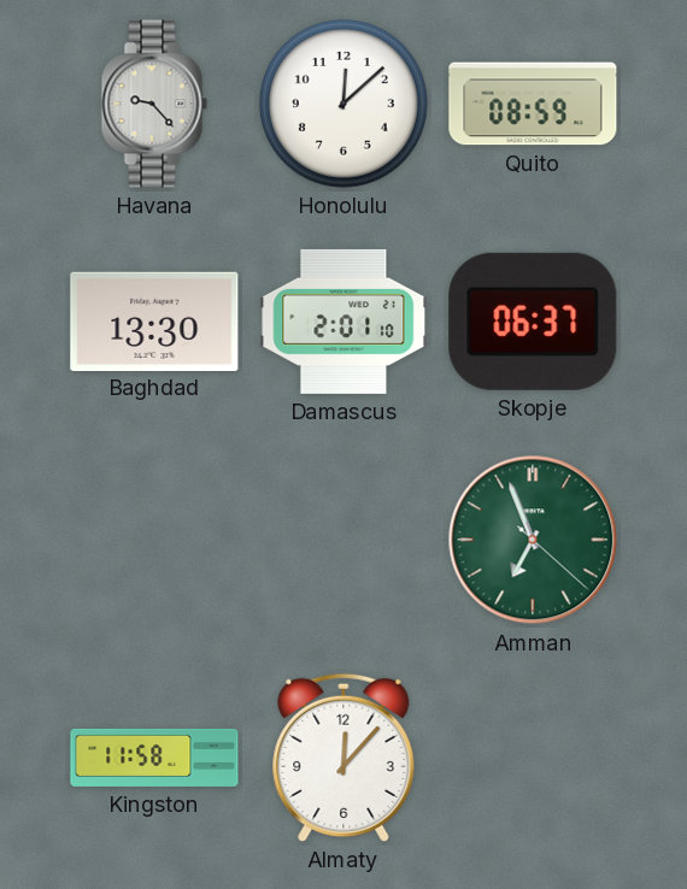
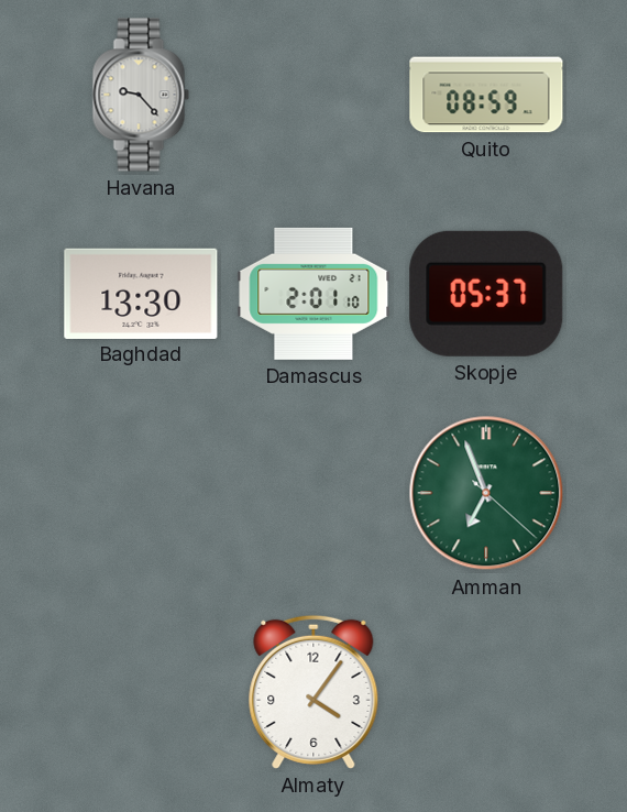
Honolulu: 12:08 -> none (343, 104)
Skopje: 06:37 -> 05:37 (486, 294)
Kingston: 11:58 -> none (154, 758)
Almaty: 12:07 -> 4:06 (313, 692)
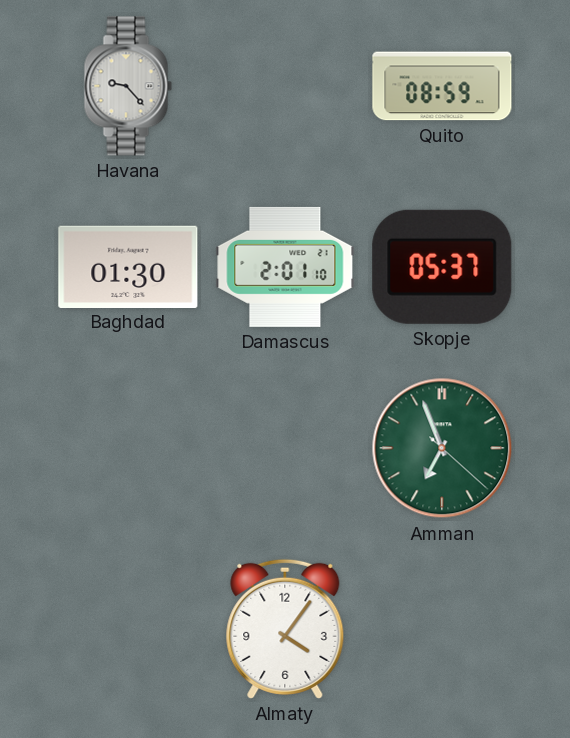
Baghdad: 13:30 -> 01:30 (128, 266)
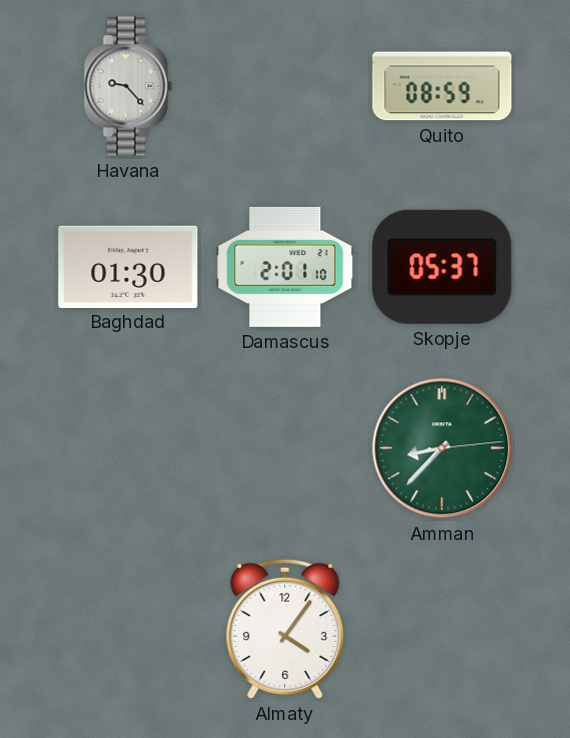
Amman: 6:56 -> 8:37 (442, 448)
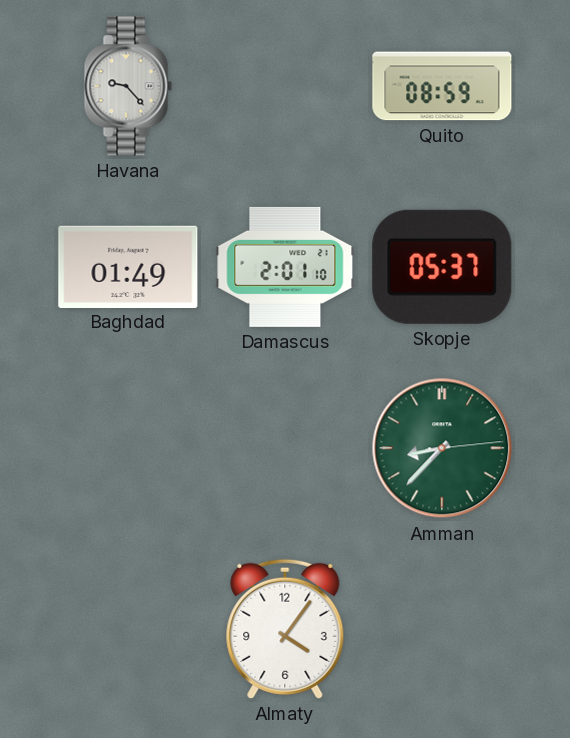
Baghdad: 01:30 -> 01:49 (128, 266)
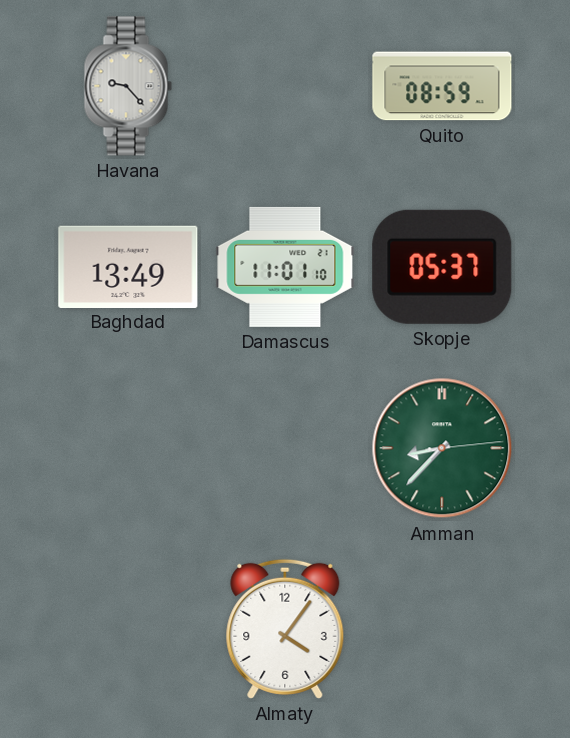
Baghdad: 01:49 -> 13:49 (128, 266)
Damascus: 2:01 -> 11:01 (285, 267)
